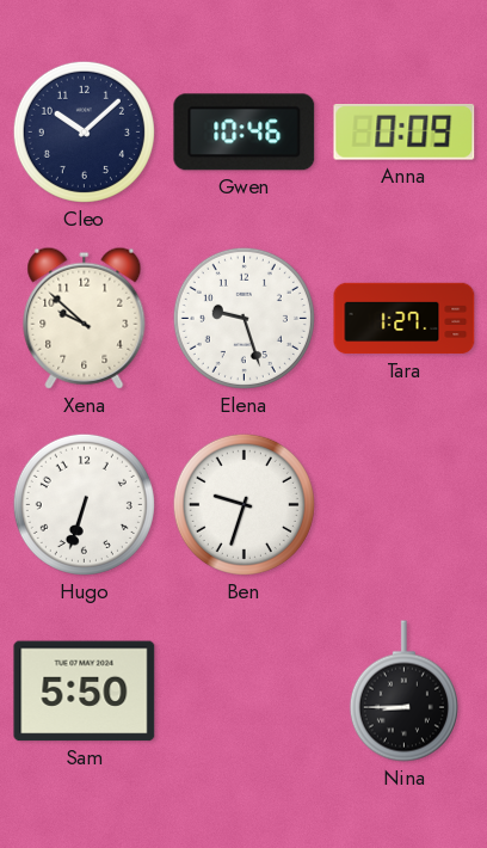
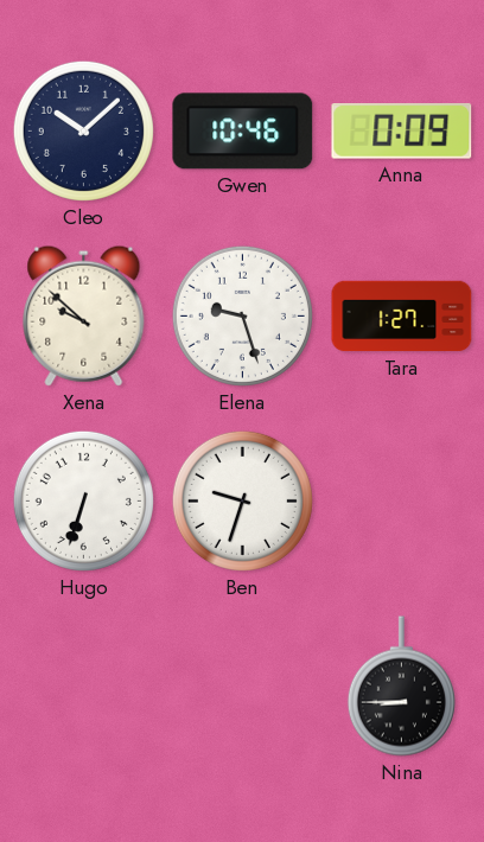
Sam: 5:50 -> none (85, 692)
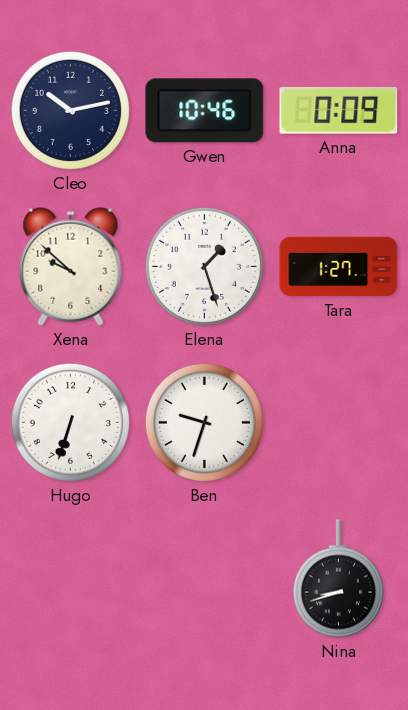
Cleo: 10:08 -> 10:13 (70, 110)
Elena: 9:27 -> 1:27 (204, 266)
Nina: 8:45 -> 8:42 (338, 579)
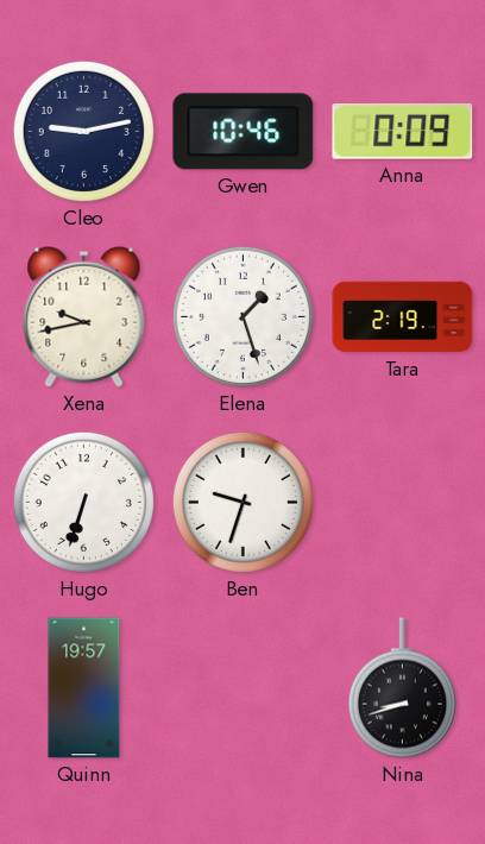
Cleo: 10:13 -> 9:13 (83, 131)
Xena: 9:52 -> 9:43 (84, 316)
Tara: 1:27 -> 2:19 (403, 317)
Quinn: none -> 19:57 (84, 688)
